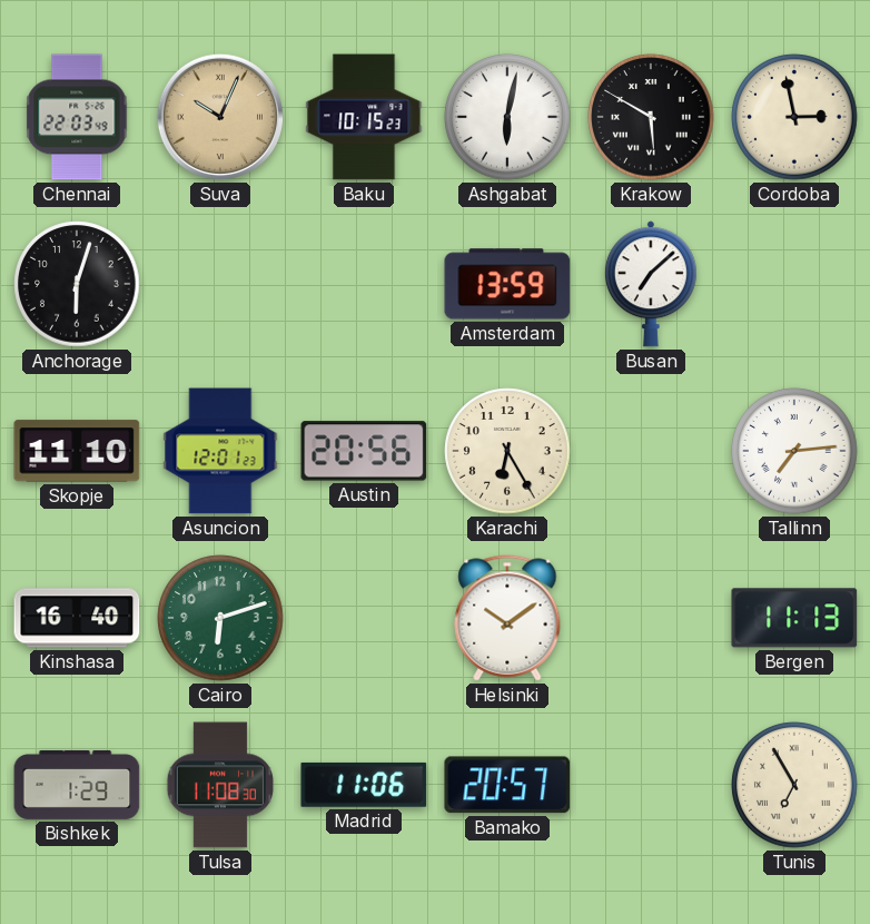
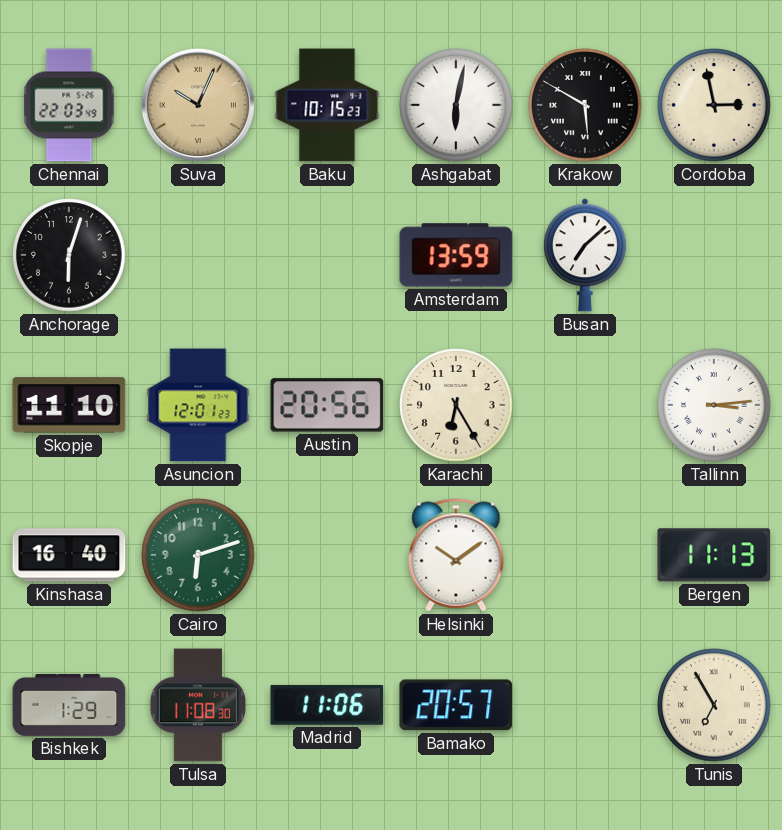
Tallinn: 7:14 -> 3:14 (714, 405)
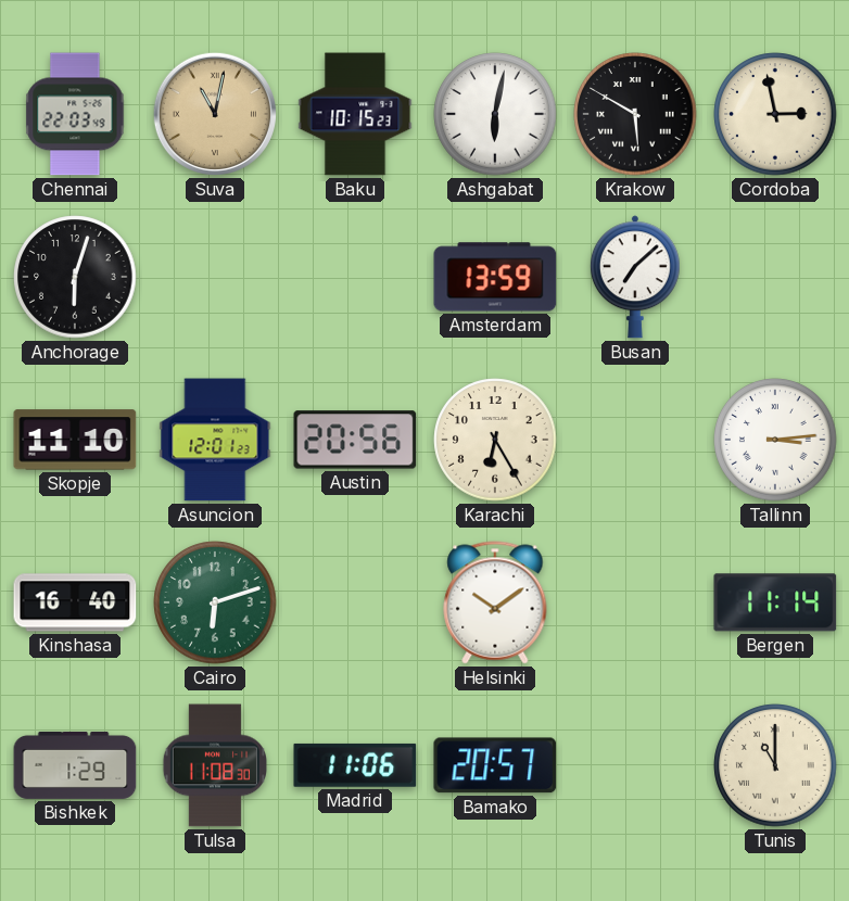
Suva: 10:04 -> 11:02 (215, 114)
Bergen: 11:13 -> 11:14 (775, 602)
Tunis: 6:55 -> 11:00 (775, 765)
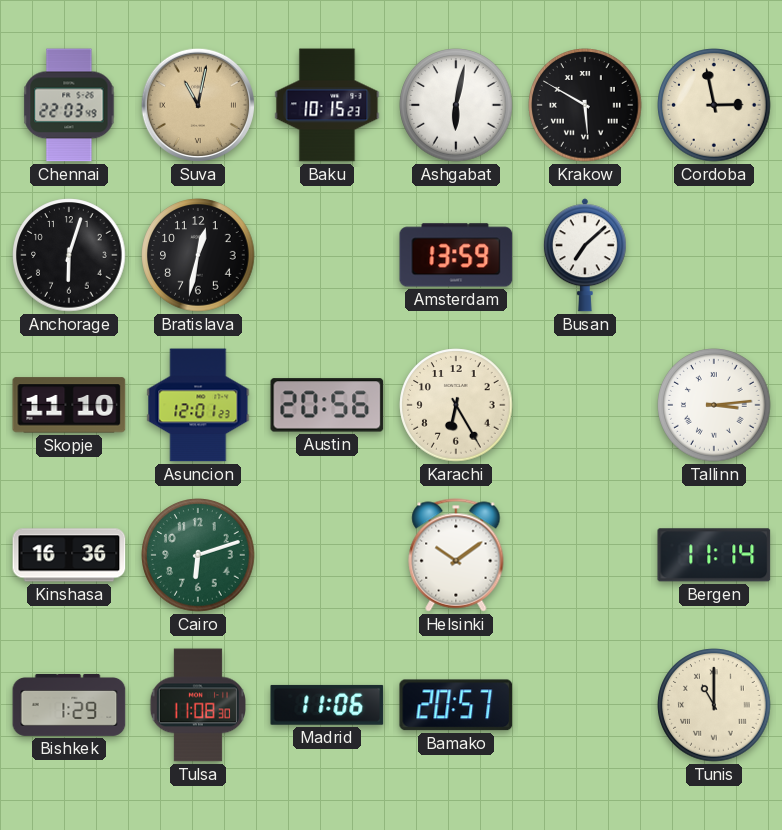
Bratislava: none -> 12:32 (198, 255)
Kinshasa: 16:40 -> 16:36 (69, 555)
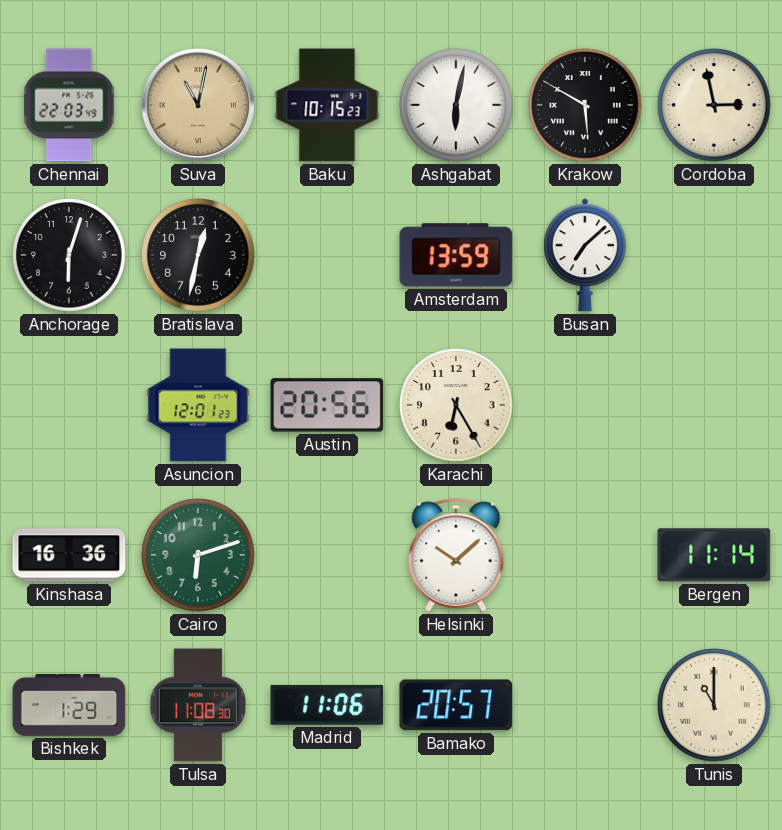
Skopje: 11:10 -> none (69, 405)
Tallinn: 3:14 -> none (714, 405)
Helsinki: 10:09 -> 10:08 (456, 555)
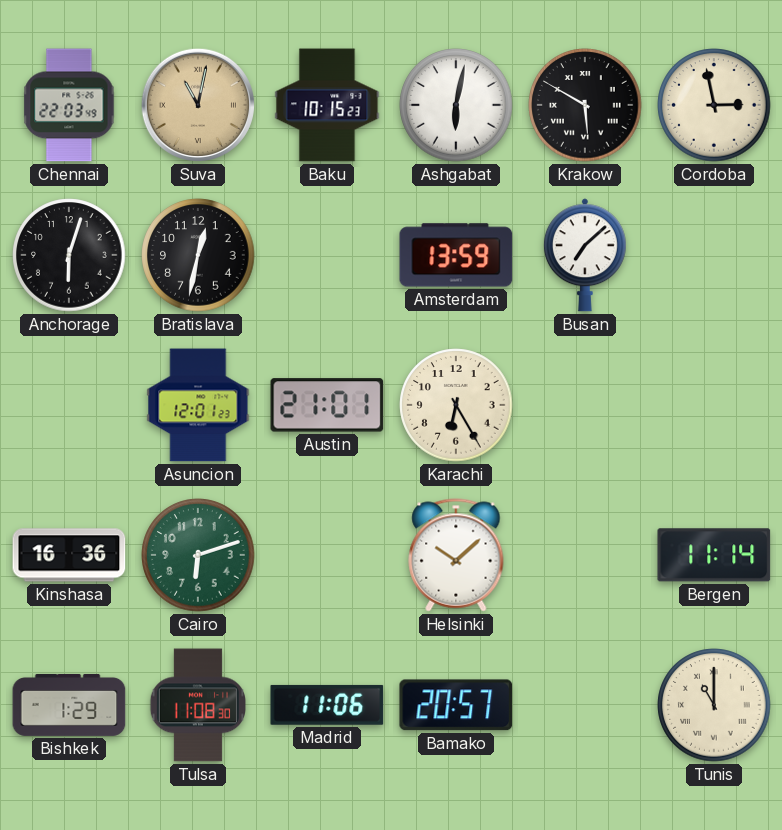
Austin: 20:56 -> 21:01 (327, 405)
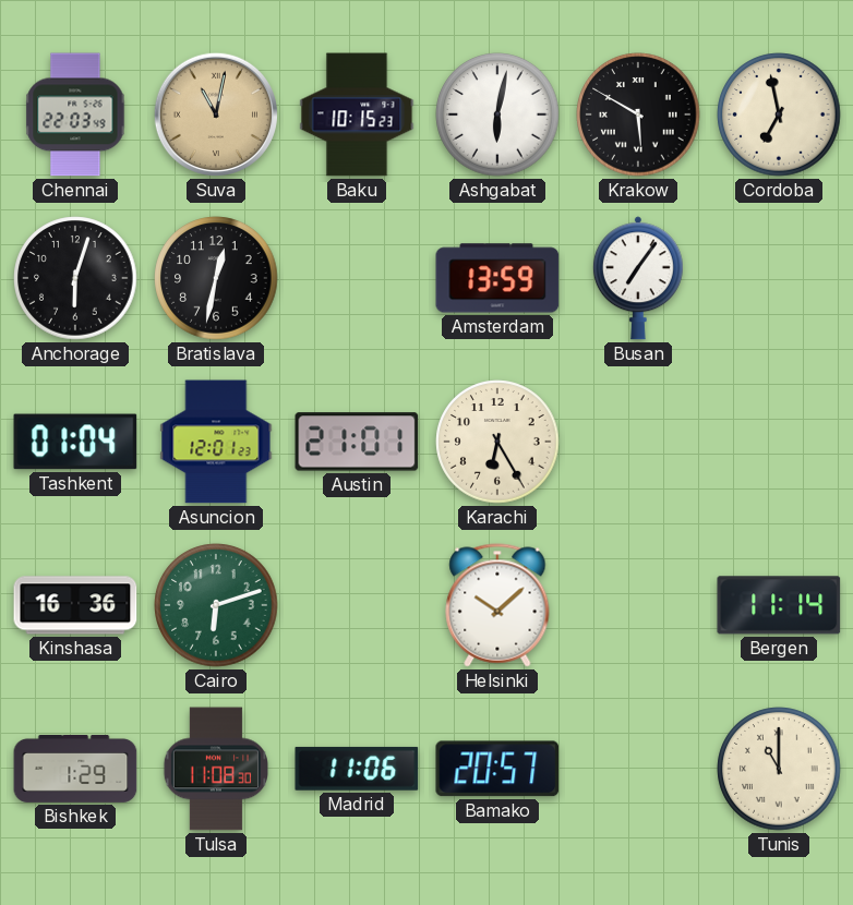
Cordoba: 2:58 -> 6:58 (779, 114)
Busan: 7:08 -> 7:06 (638, 278)
Tashkent: none -> 01:04 (75, 442)
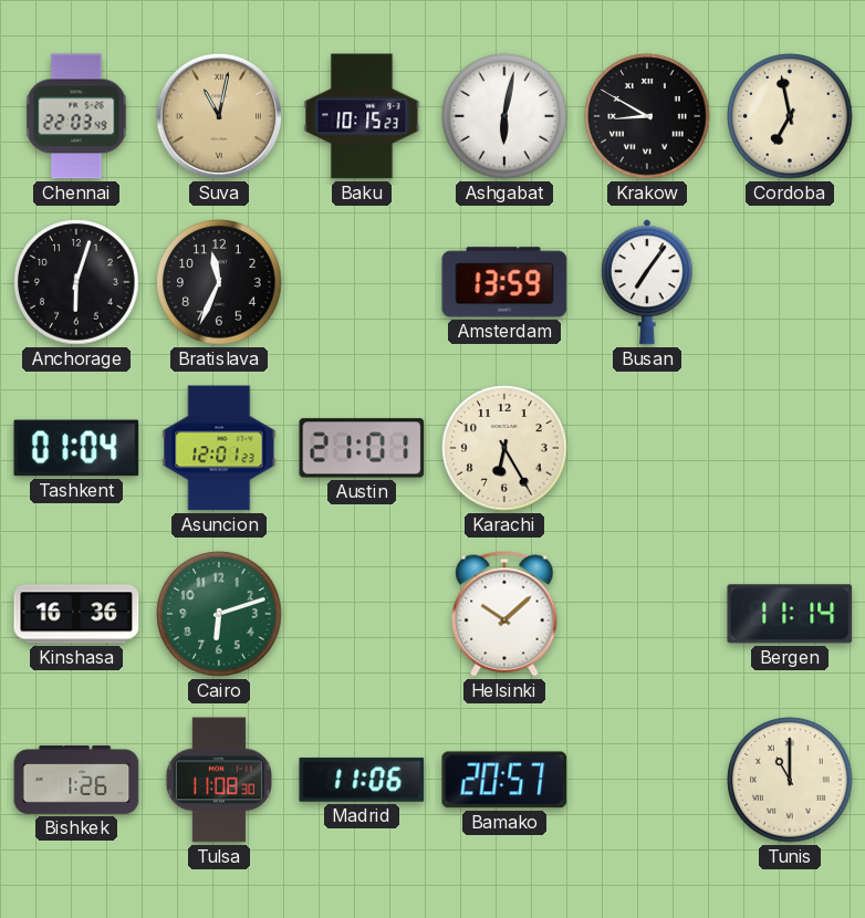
Krakow: 5:50 -> 8:50 (647, 116)
Bratislava: 12:32 -> 11:34 (219, 282)
Bishkek: 1:29 -> 1:26 (76, 780)
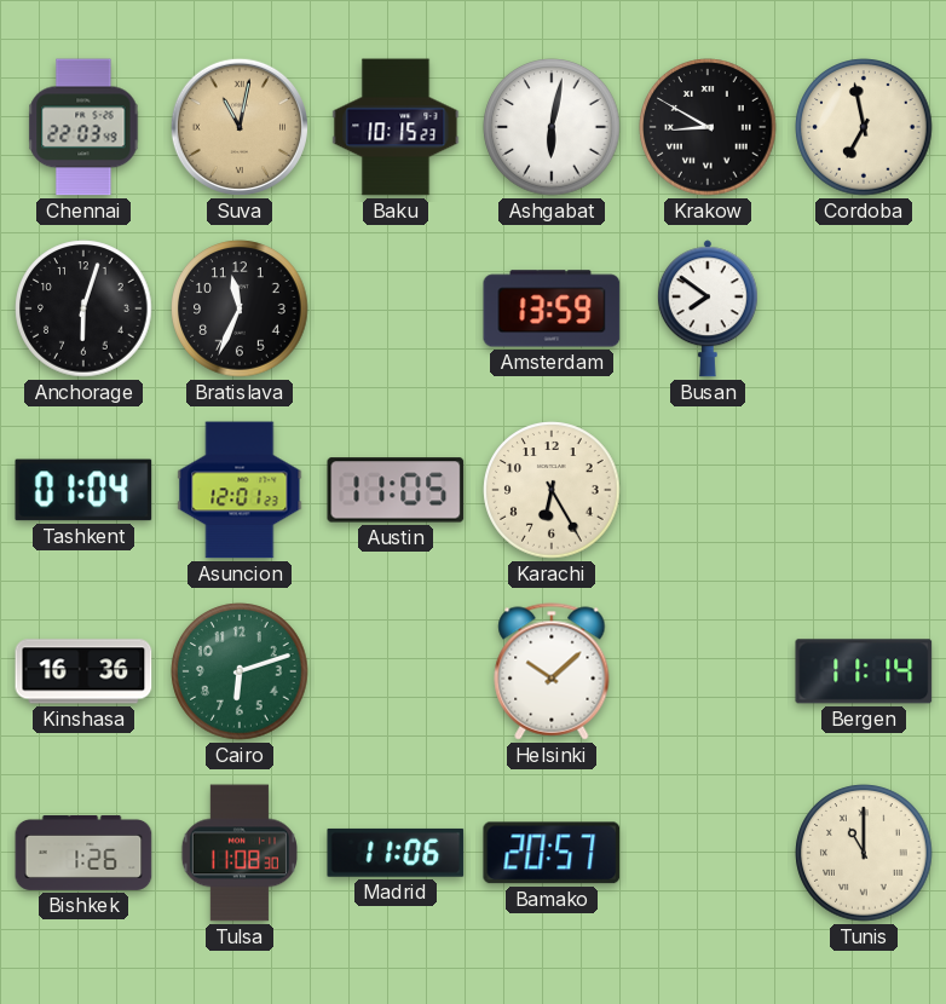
Busan: 7:06 -> 7:51 (708, 308)
Austin: 21:01 -> 11:05 (396, 490)
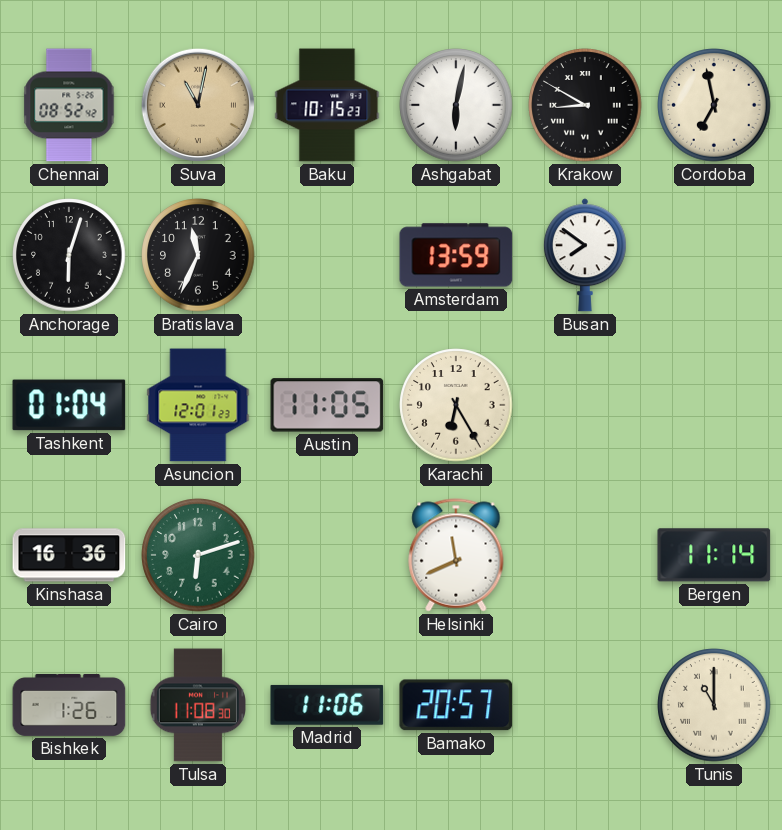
Chennai: 22:03 -> 08:52 (69, 105)
Helsinki: 10:08 -> 11:41 (456, 555)
